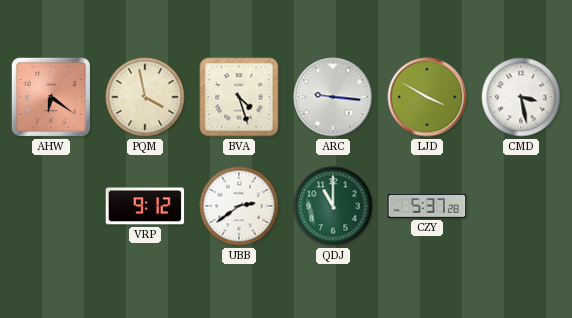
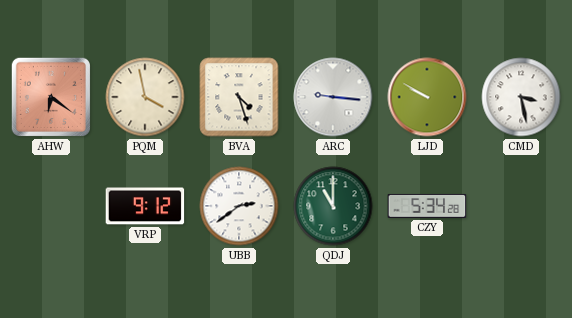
LJD: 3:50 -> 9:50 (427, 97)
CZY: 5:37 -> 5:34 (427, 206)
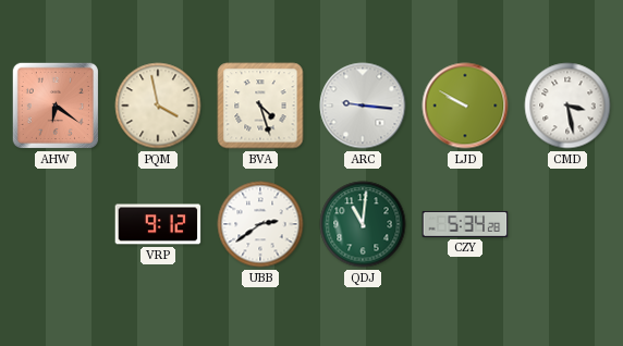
QDJ: 11:00 -> 11:01 (363, 224)
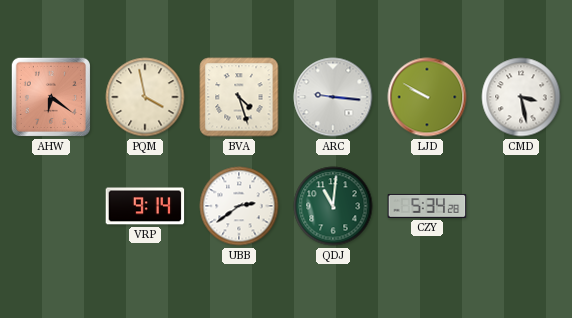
VRP: 9:12 -> 9:14 (145, 206)
